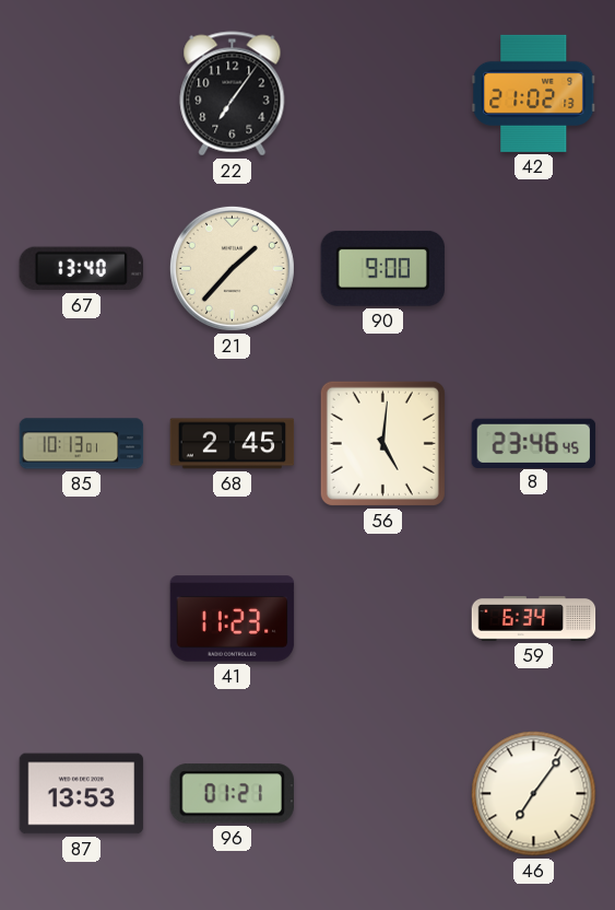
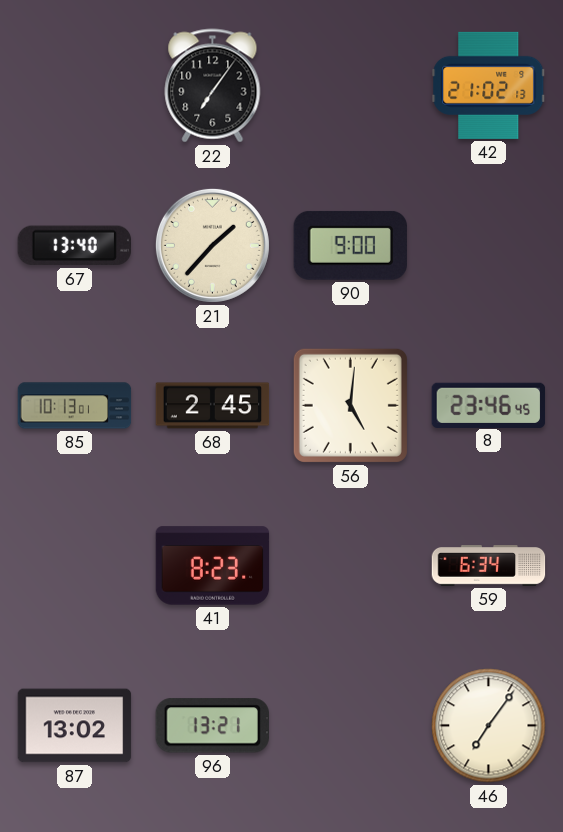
41: 11:23 -> 8:23 (213, 566)
87: 13:53 -> 13:02 (75, 726)
96: 01:21 -> 13:21 (212, 726)
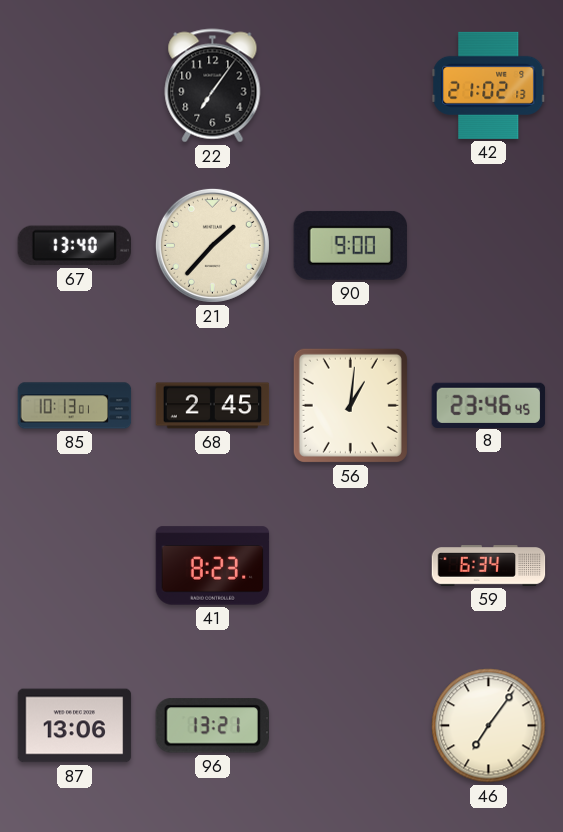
56: 5:01 -> 1:01 (350, 405)
87: 13:02 -> 13:06 (75, 726)
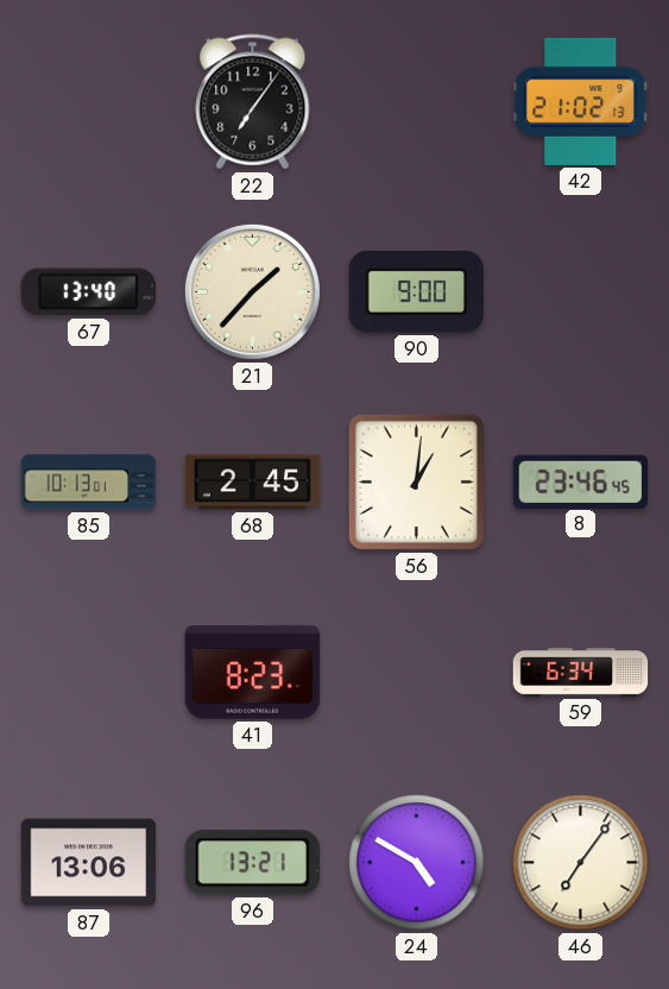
24: none -> 4:50 (417, 863)
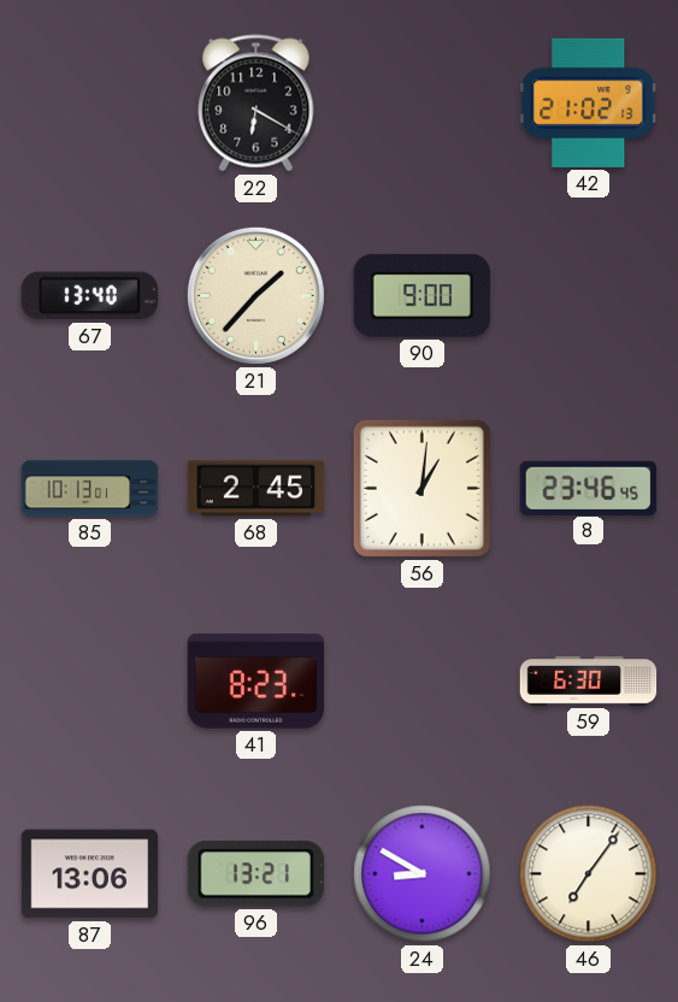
22: 7:06 -> 6:20 (257, 104)
59: 6:34 -> 6:30 (589, 682)
24: 4:50 -> 8:50 (423, 874)
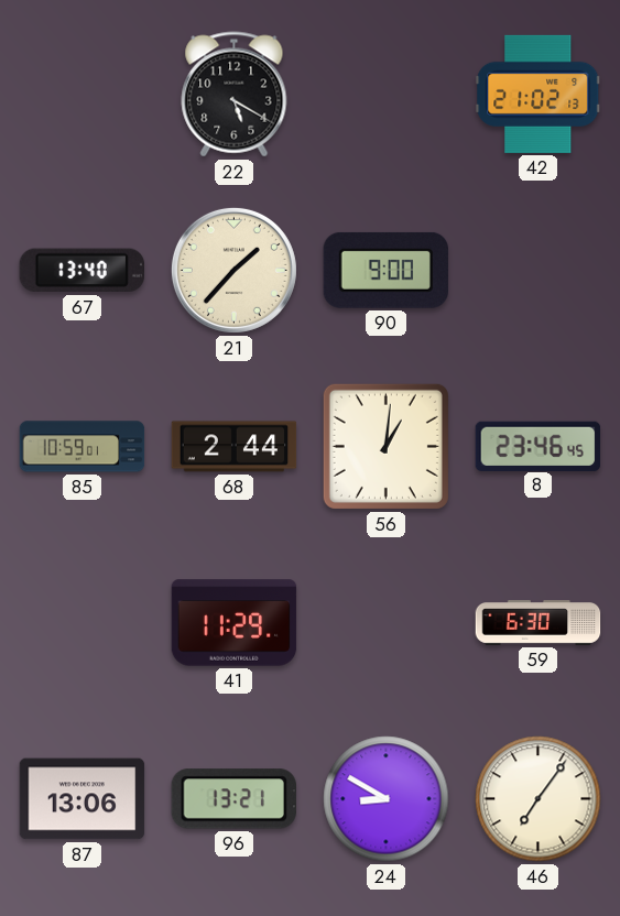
22: 6:20 -> 5:20 (235, 95)
85: 10:13 -> 10:59 (83, 447)
68: 2:45 -> 2:44 (235, 447)
41: 8:23 -> 11:29 (235, 623)
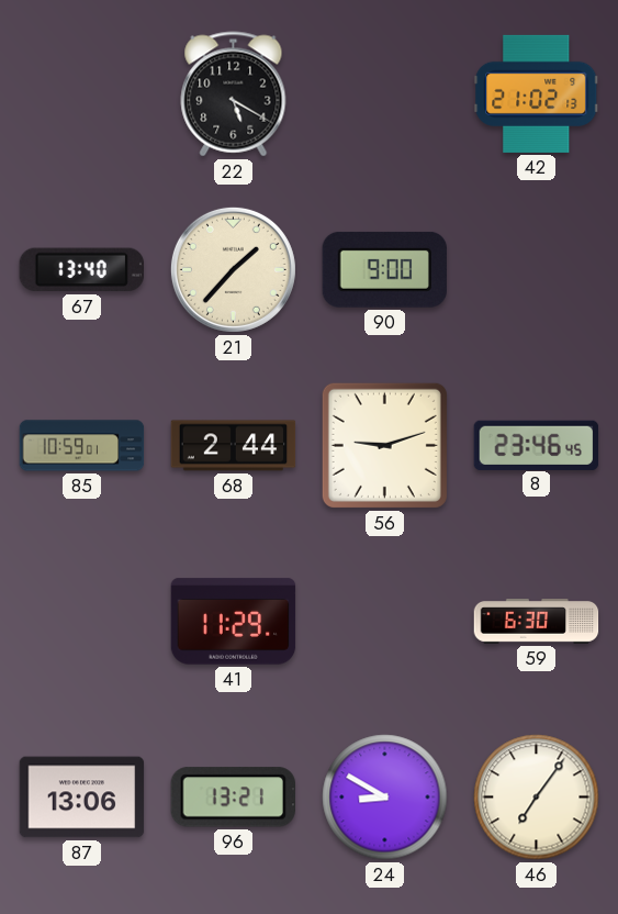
56: 1:01 -> 9:12 (384, 445)
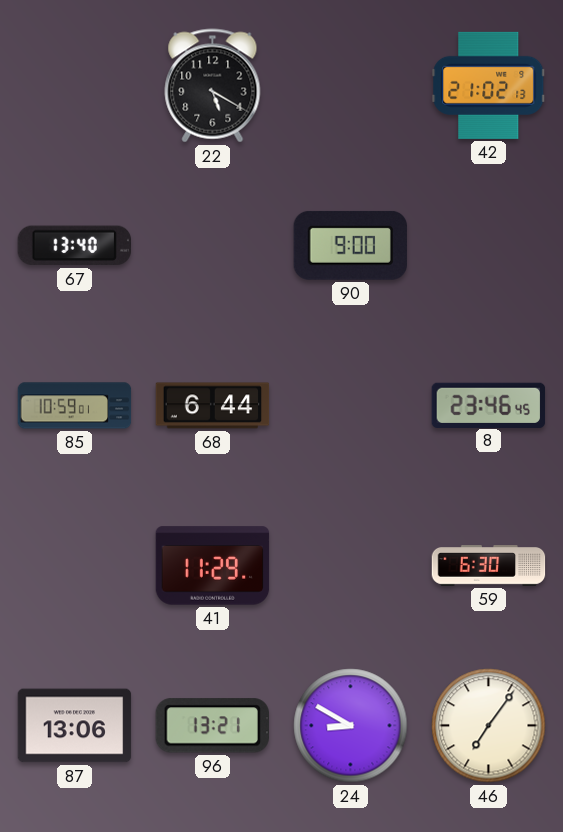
21: 1:37 -> none (233, 269)
68: 2:44 -> 6:44 (213, 406)
56: 9:12 -> none (384, 445)
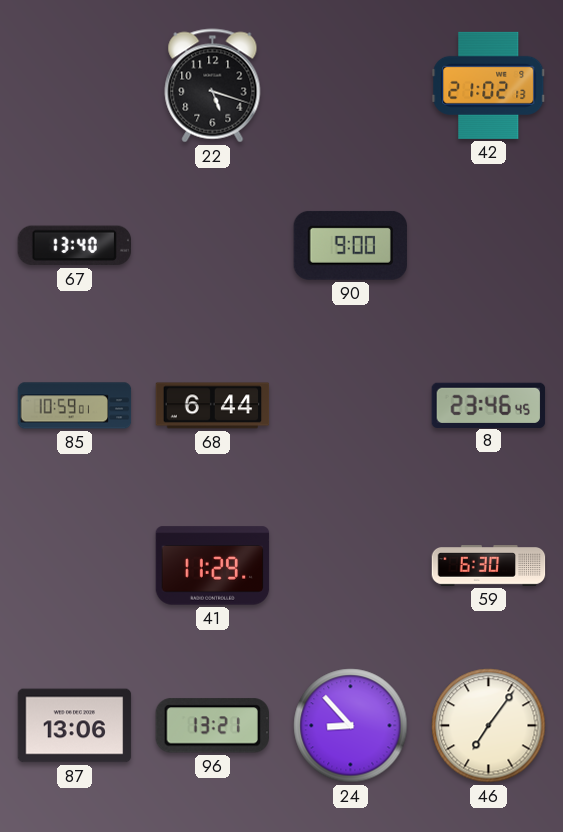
22: 5:20 -> 5:18 (213, 86)
24: 8:50 -> 8:53 (351, 726)
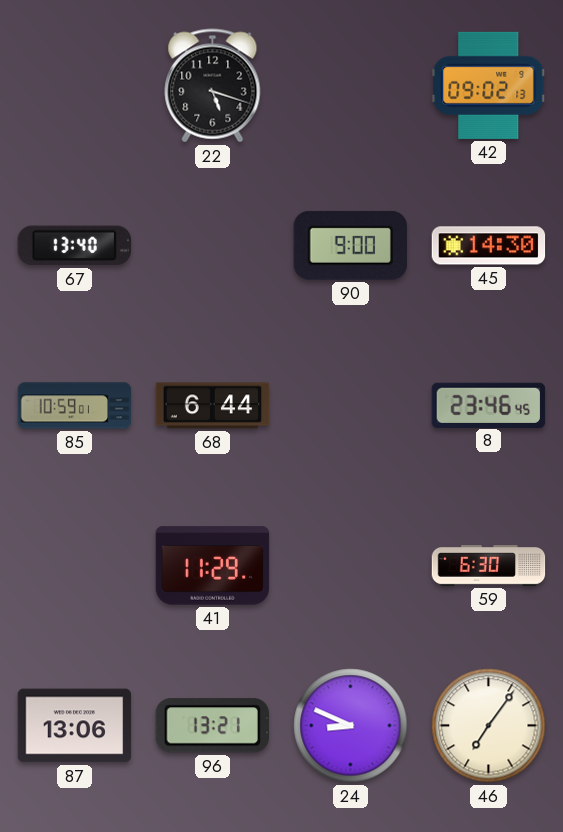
42: 21:02 -> 09:02 (489, 85)
45: none -> 14:30 (489, 246)
24: 8:53 -> 8:49 (351, 726)
